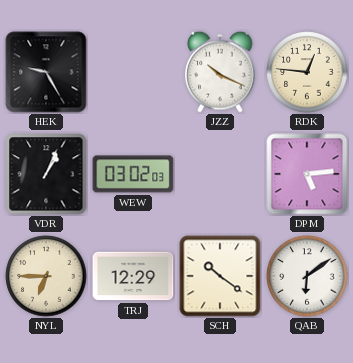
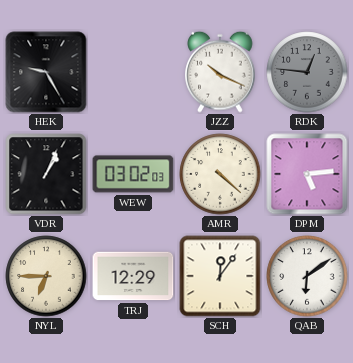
RDK dial: cream -> grey (307, 72)
AMR: none -> 4:22 (220, 174)
SCH: 10:21 -> 12:06 (220, 276)
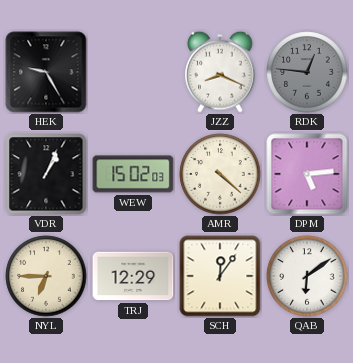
JZZ: 10:19 -> 8:19 (220, 72)
WEW: 03:02 -> 15:02 (133, 174)
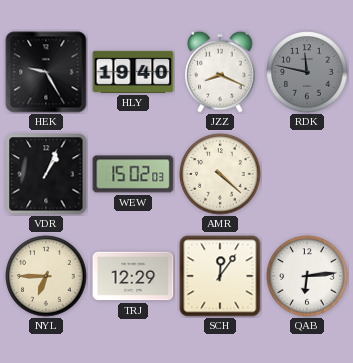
HLY: none -> 19:40 (133, 72)
RDK: 12:46 -> 11:47 (307, 72)
DPM: 5:14 -> none (307, 174)
QAB: 6:09 -> 6:14 (307, 276)
